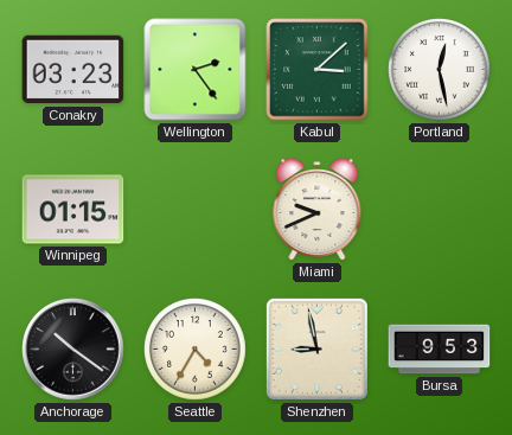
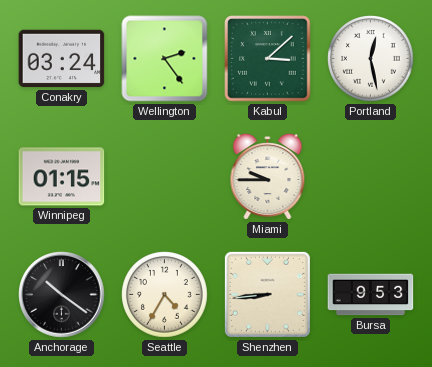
Conakry: 03:23 -> 03:24 (62, 59)
Miami: 9:41 -> 9:45 (268, 177)
Shenzhen: 8:58 -> 8:44 (267, 294)
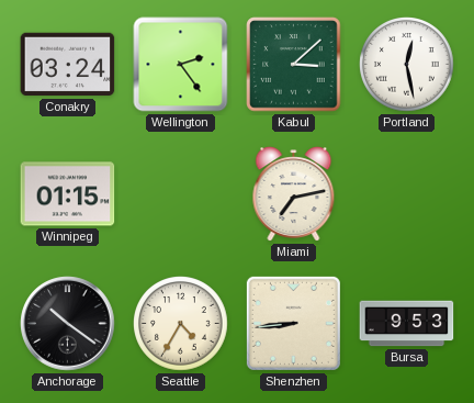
Miami: 9:45 -> 7:13 (294, 194)
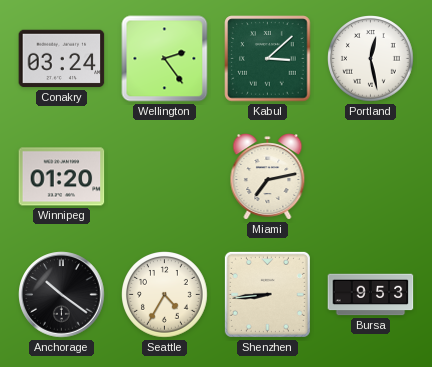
Winnipeg: 01:15 -> 01:20 (62, 177)
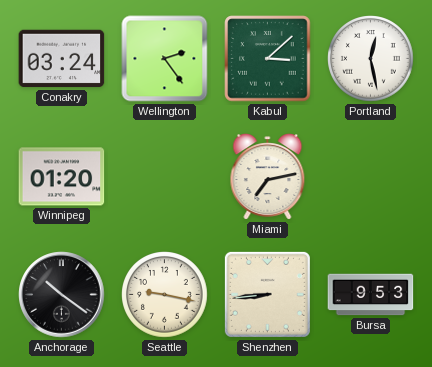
Seattle: 4:35 -> 9:17 (165, 295)
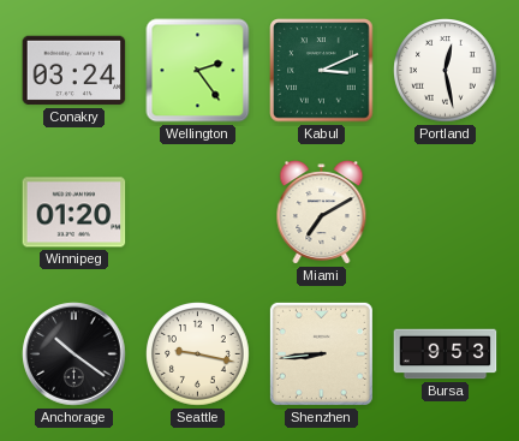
Kabul: 3:08 -> 3:11 (322, 71)
Miami: 7:13 -> 7:10 (322, 213)
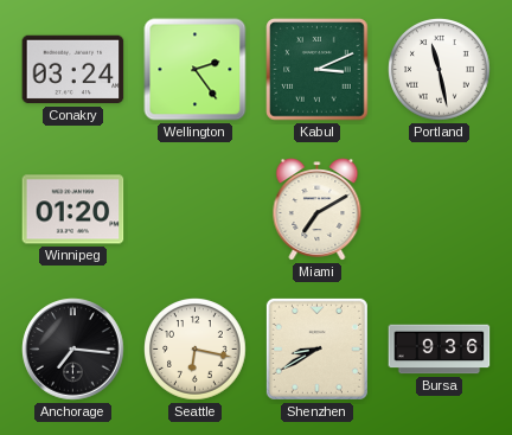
Portland: 12:28 -> 11:28 (440, 70)
Anchorage: 10:21 -> 7:16 (73, 350)
Seattle: 9:17 -> 6:17 (196, 350)
Shenzhen: 8:44 -> 8:40 (316, 348)
Bursa: 9:53 -> 9:36 (440, 350)
